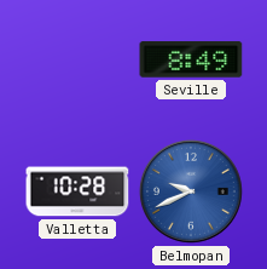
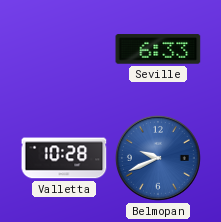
Seville: 8:49 -> 6:33 (158, 49)
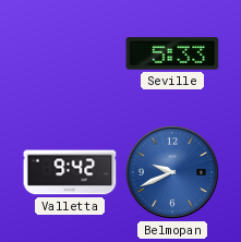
Seville: 6:33 -> 5:33 (172, 53)
Valletta: 10:28 -> 9:42 (70, 172)
